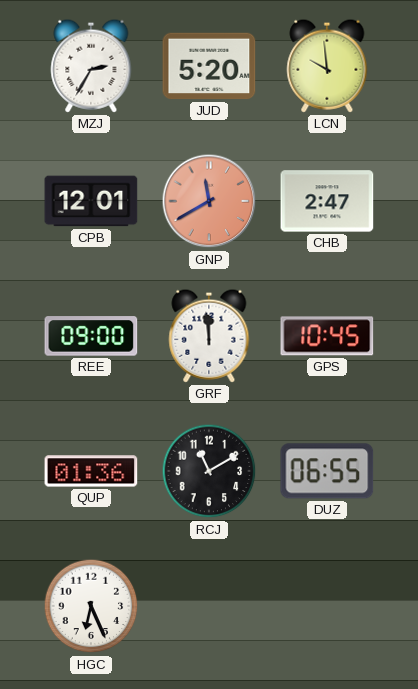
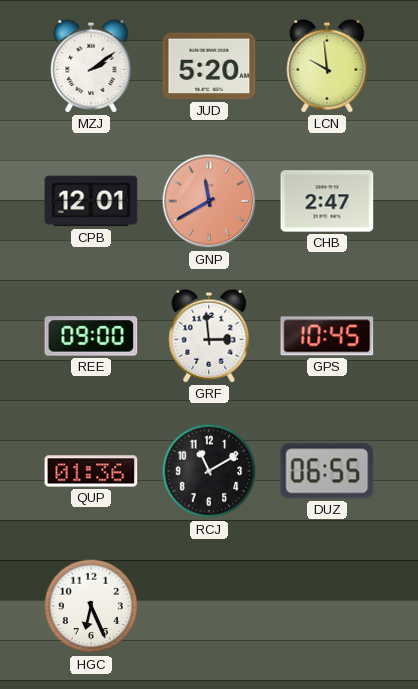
MZJ: 2:35 -> 2:09 (91, 66)
GRF: 11:59 -> 2:59 (209, 336)
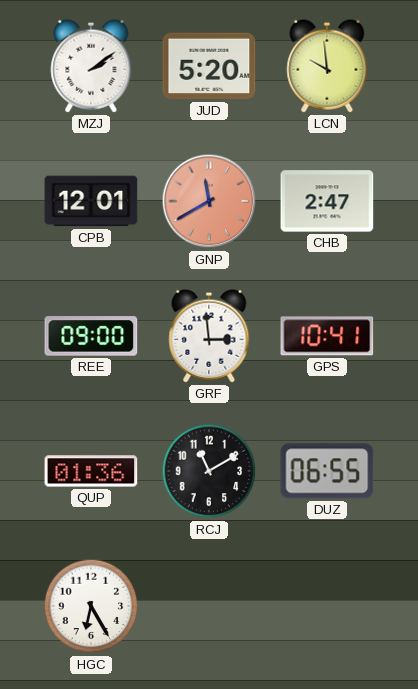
GPS: 10:45 -> 10:41 (327, 336)
HGC: 6:26 -> 6:25 (91, 606)
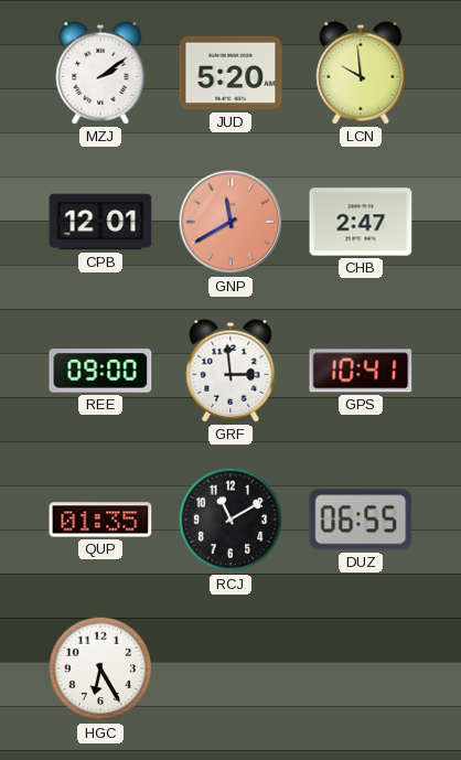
QUP: 01:36 -> 01:35 (100, 520)
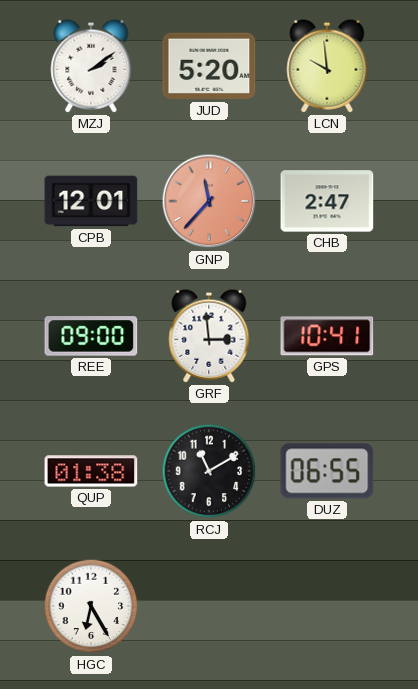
GNP: 11:40 -> 11:37 (209, 201)
QUP: 01:35 -> 01:38 (91, 471)
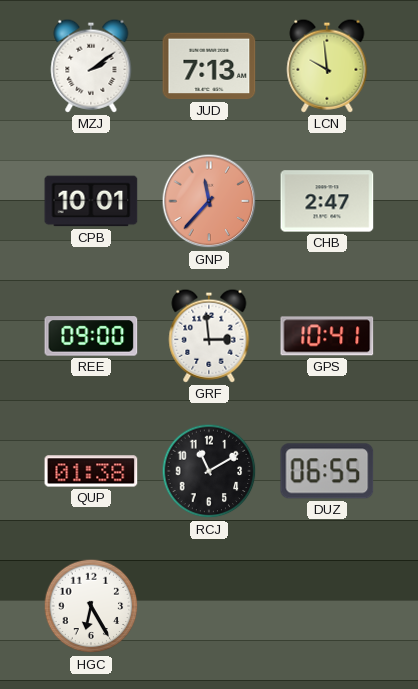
JUD: 5:20 -> 7:13 (209, 66)
CPB: 12:01 -> 10:01 (91, 201)
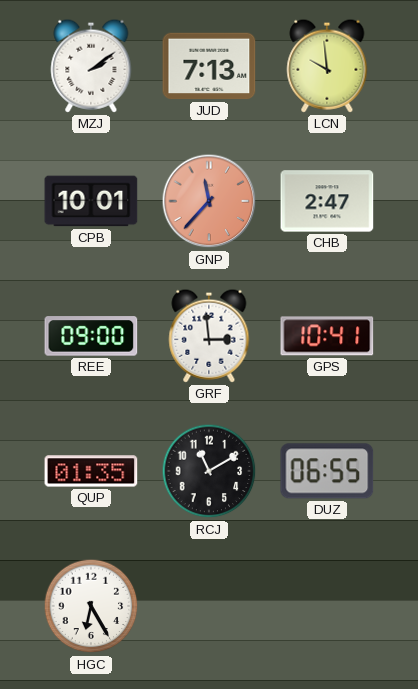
QUP: 01:38 -> 01:35 (91, 471)
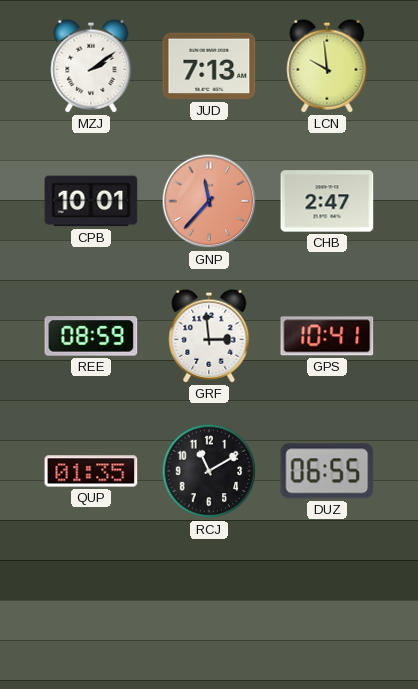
REE: 09:00 -> 08:59 (91, 336)
HGC: 6:25 -> none (91, 606)
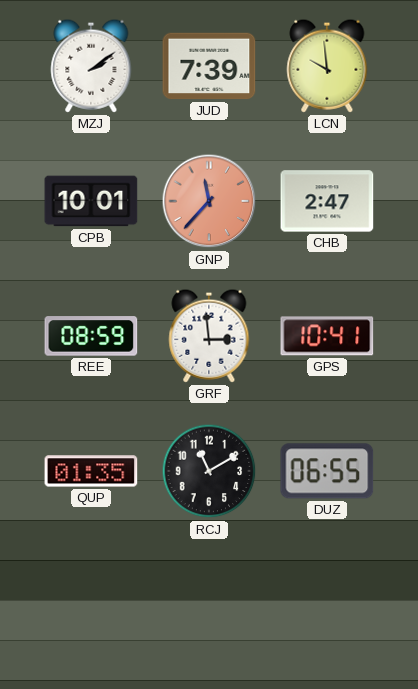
JUD: 7:13 -> 7:39 (209, 66)
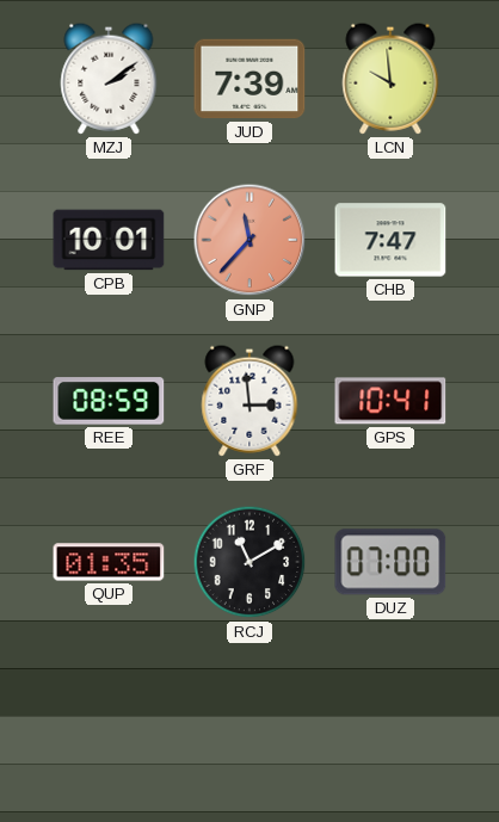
CHB: 2:47 -> 7:47 (390, 240)
DUZ: 06:55 -> 07:00 (390, 562)
